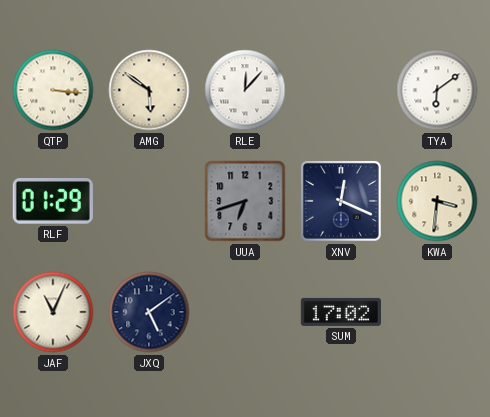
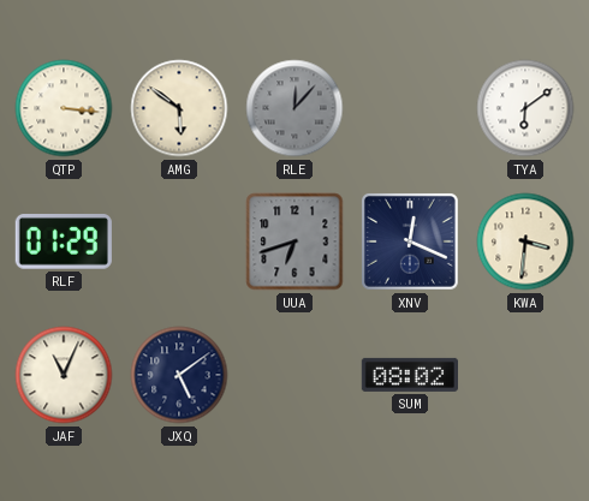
RLE dial: white -> grey (294, 108)
SUM: 17:02 -> 08:02 (409, 375)
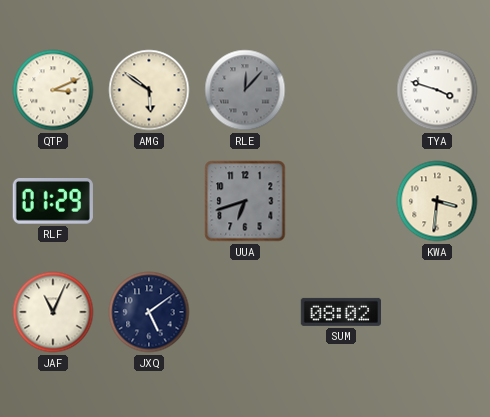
QTP: 3:16 -> 3:11 (53, 90)
TYA: 6:09 -> 3:48 (437, 90)
XNV: 12:19 -> none (410, 241)
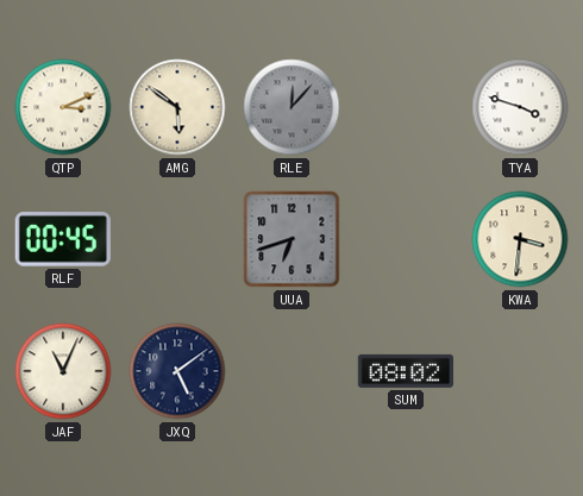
RLF: 01:29 -> 00:45 (63, 240)
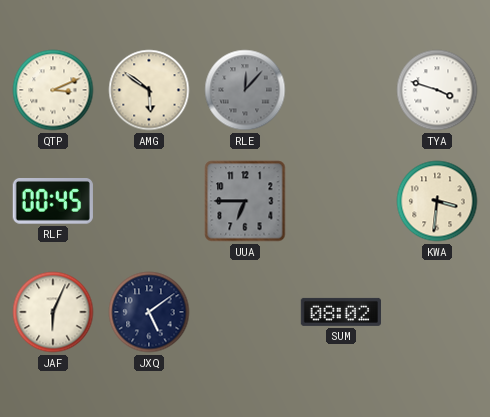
UUA: 6:42 -> 6:45 (245, 201)
JAF: 11:04 -> 6:04 (53, 312)
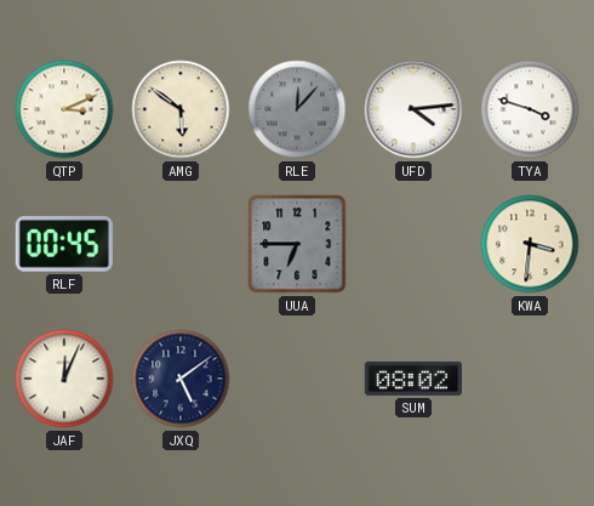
UFD: none -> 4:14 (413, 109)
JAF: 6:04 -> 12:04 (64, 379)
